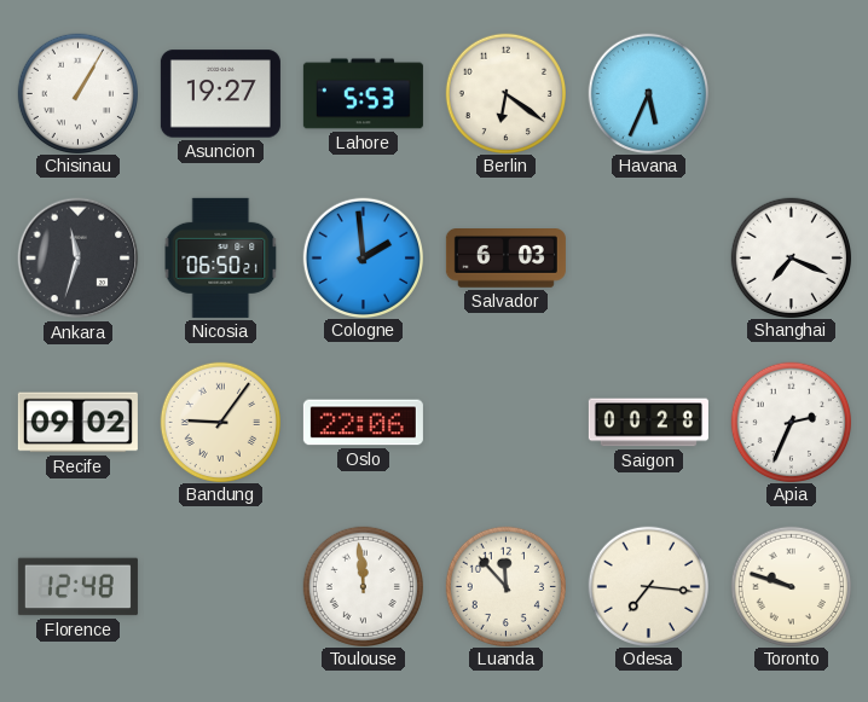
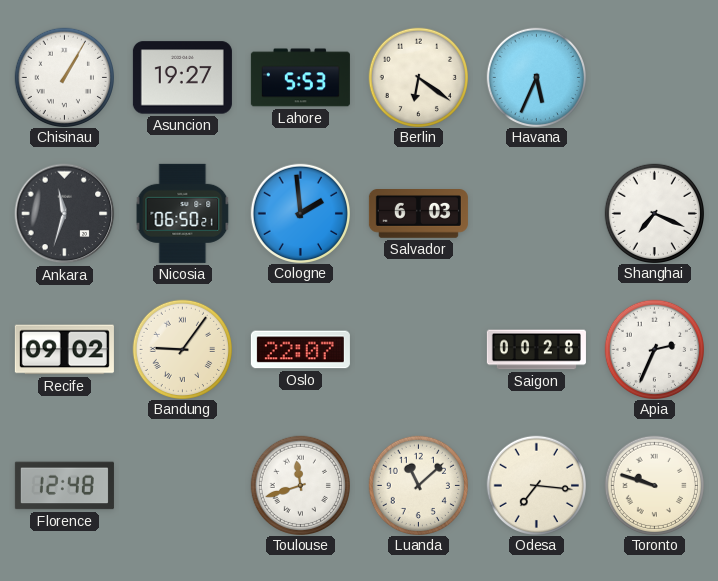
Oslo: 22:06 -> 22:07 (300, 350)
Toulouse: 11:59 -> 11:42 (300, 485)
Luanda: 11:53 -> 11:08 (418, 485)
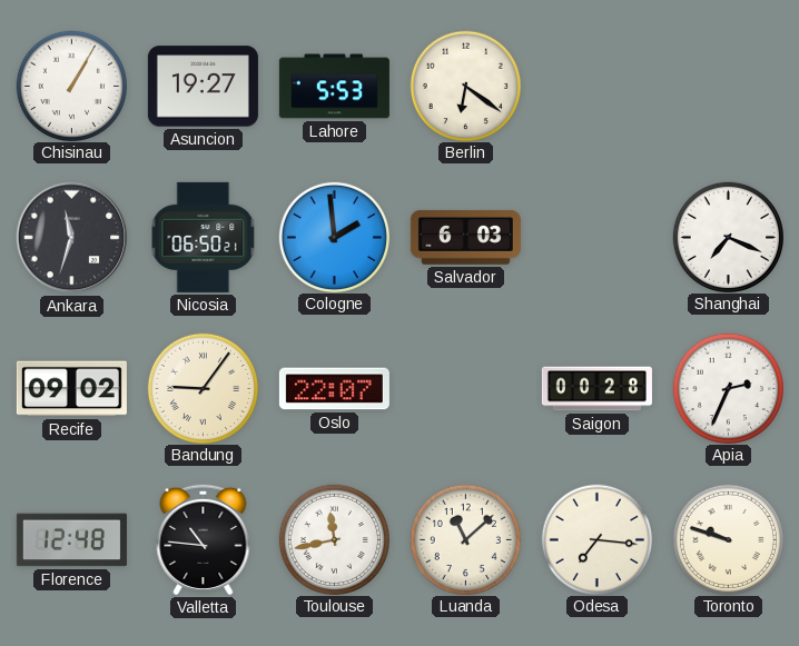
Havana: 5:34 -> none (536, 77)
Valletta: none -> 10:46 (204, 539)
Toulouse: 11:42 -> 11:43 (334, 539)
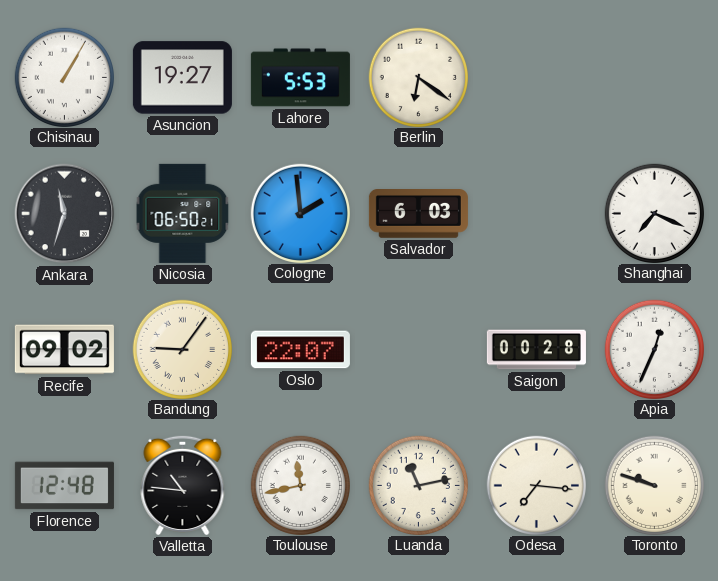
Apia: 2:34 -> 12:34 (654, 349)
Luanda: 11:08 -> 11:13 (418, 485)
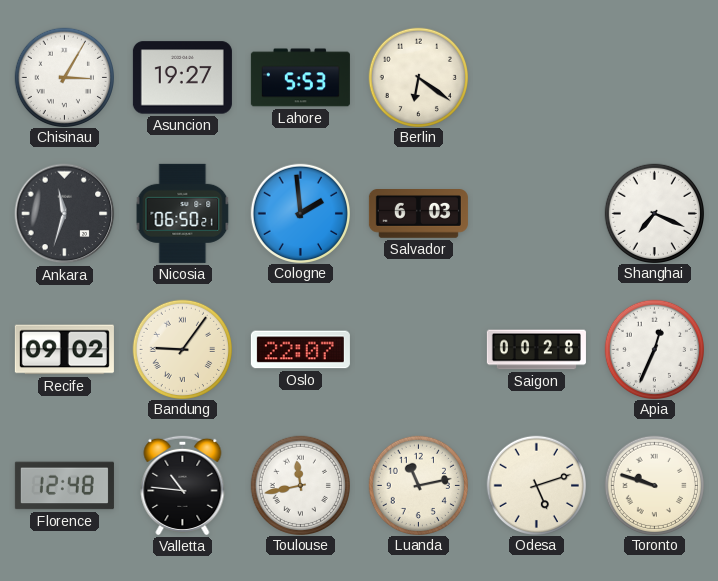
Chisinau: 1:05 -> 3:05 (64, 77)
Odesa: 7:16 -> 5:12 (536, 485)
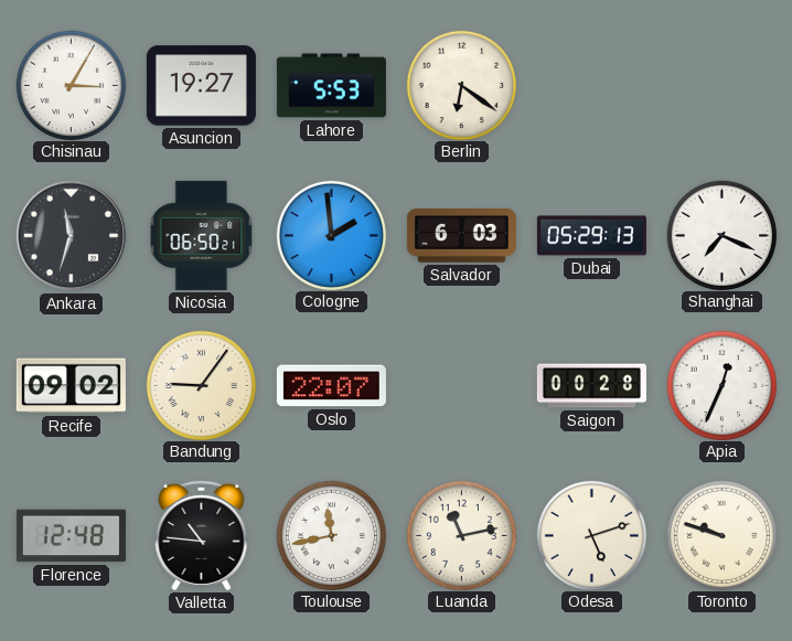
Dubai: none -> 05:29 (591, 236)
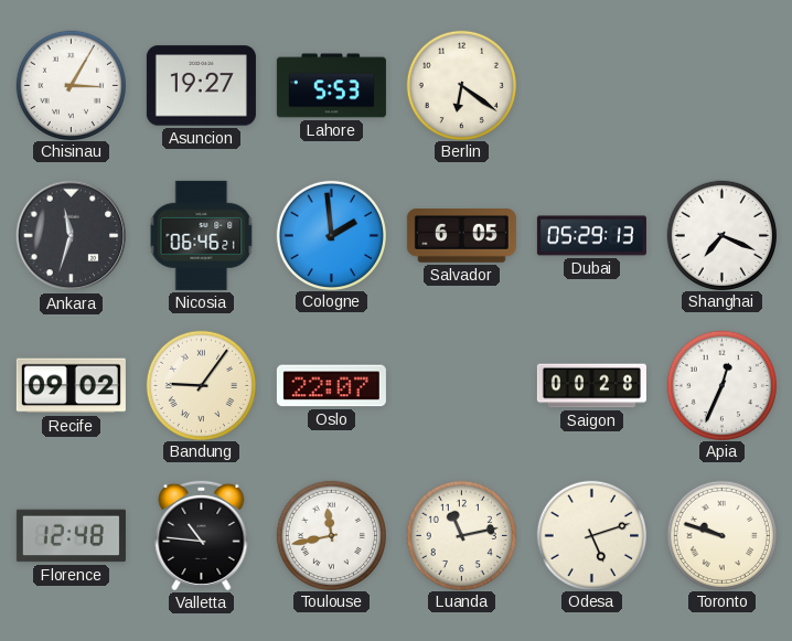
Nicosia: 06:50 -> 06:46 (202, 235)
Salvador: 6:03 -> 6:05 (461, 236)
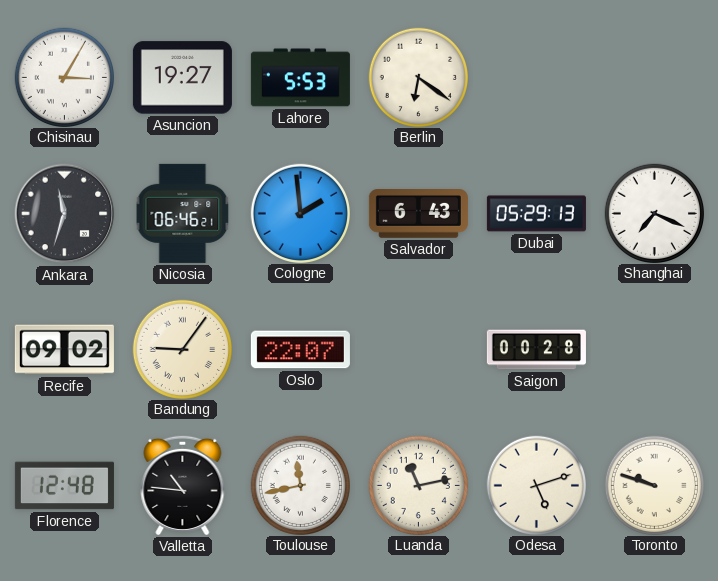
Salvador: 6:05 -> 6:43 (418, 214)
Apia: 12:34 -> none (721, 385)
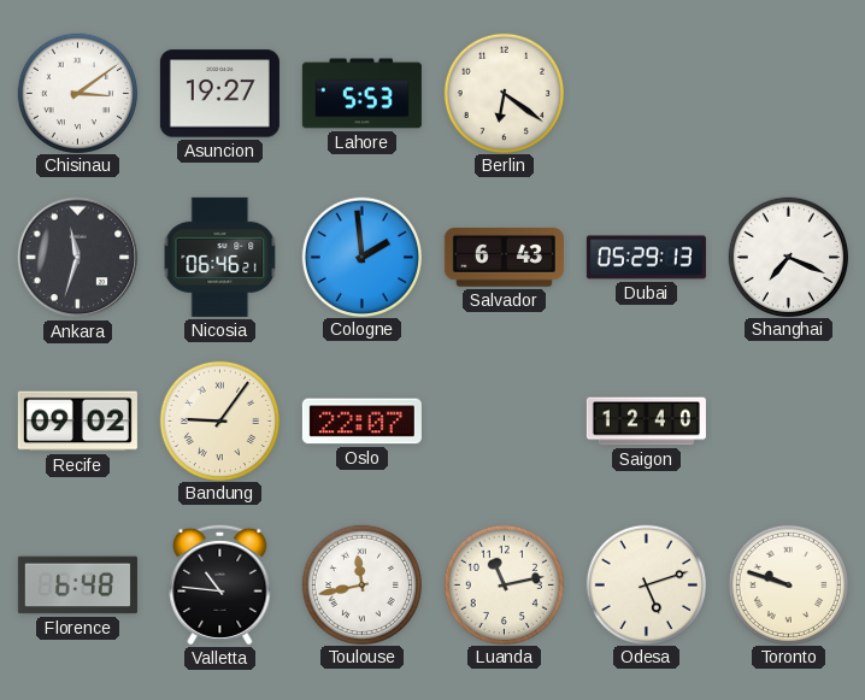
Chisinau: 3:05 -> 3:09 (77, 93)
Saigon: 00:28 -> 12:40 (646, 422)
Florence: 12:48 -> 6:48 (77, 586)
